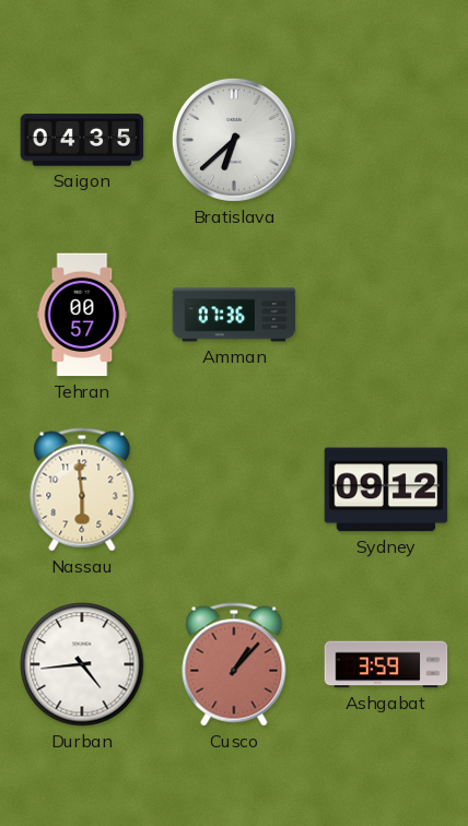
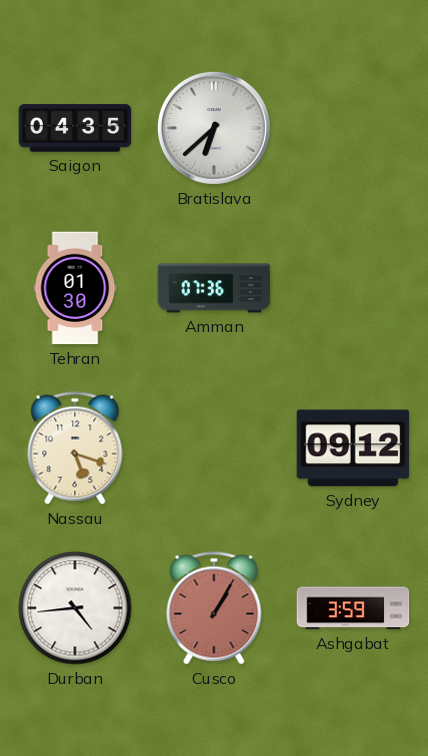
Tehran: 00:57 -> 01:30 (75, 288)
Nassau: 5:59 -> 5:18 (75, 448)
Cusco: 1:07 -> 1:05 (214, 608)
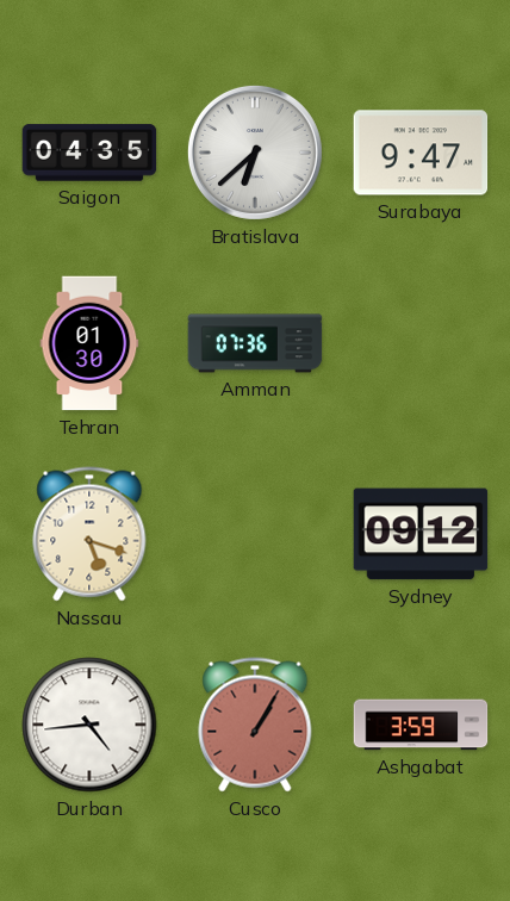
Surabaya: none -> 9:47 (421, 153)
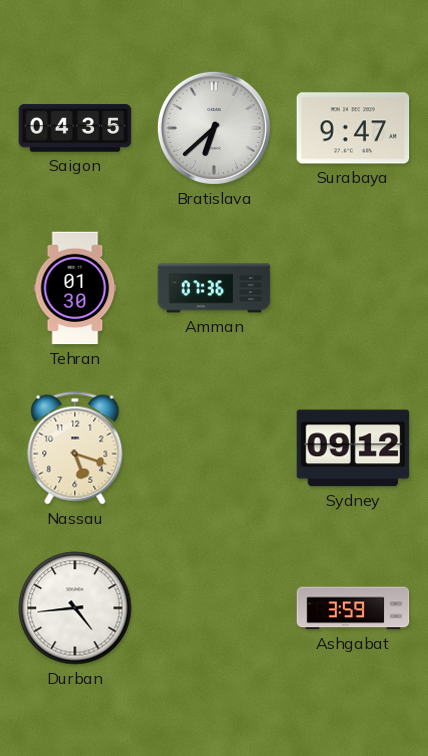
Cusco: 1:05 -> none (255, 725)
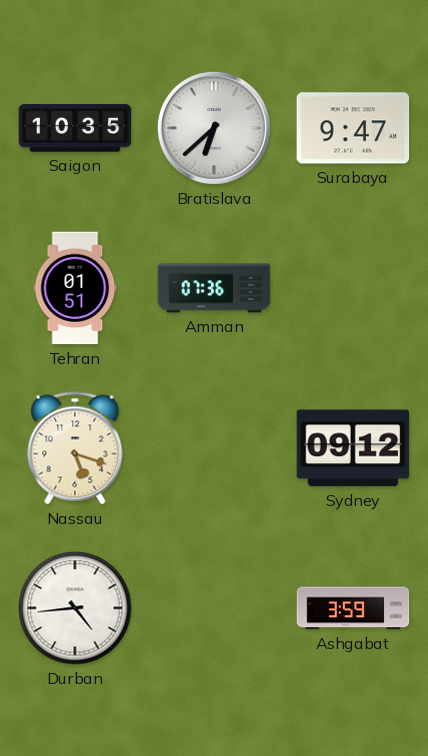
Saigon: 04:35 -> 10:35 (75, 128)
Tehran: 01:30 -> 01:51 (75, 288)
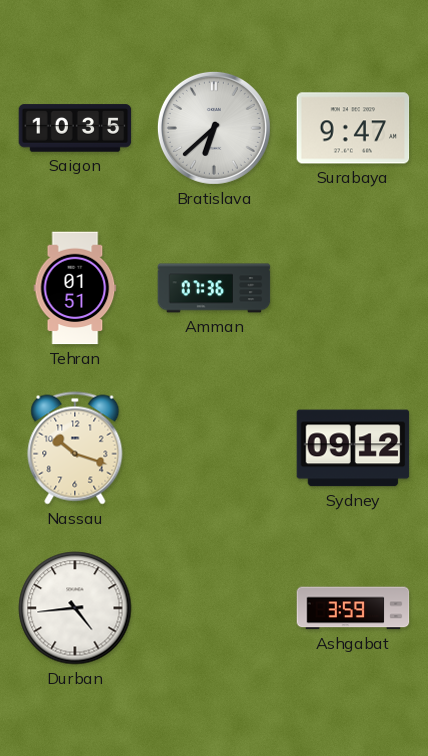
Nassau: 5:18 -> 10:18 (75, 448)
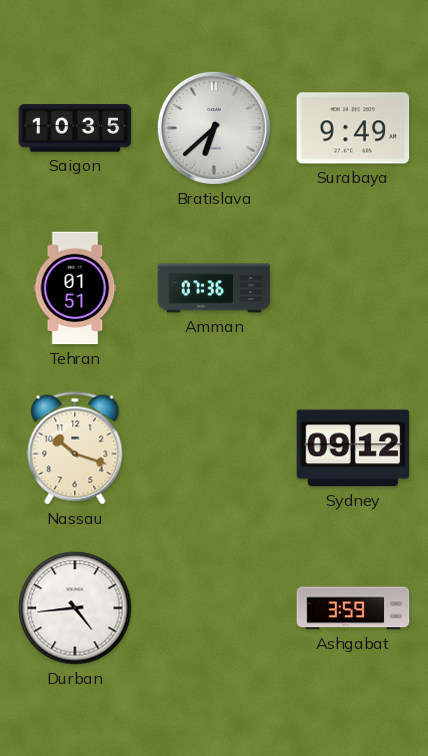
Surabaya: 9:47 -> 9:49 (353, 128)
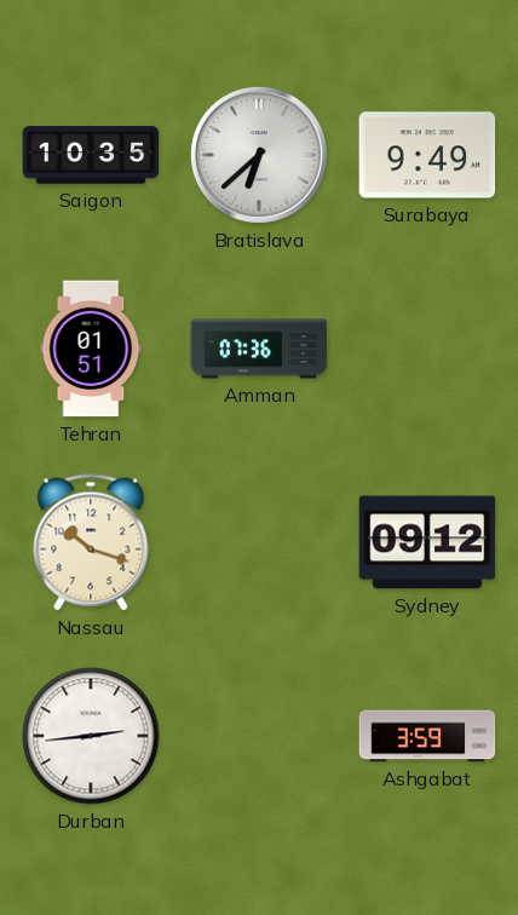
Durban: 4:44 -> 2:44 (91, 736)
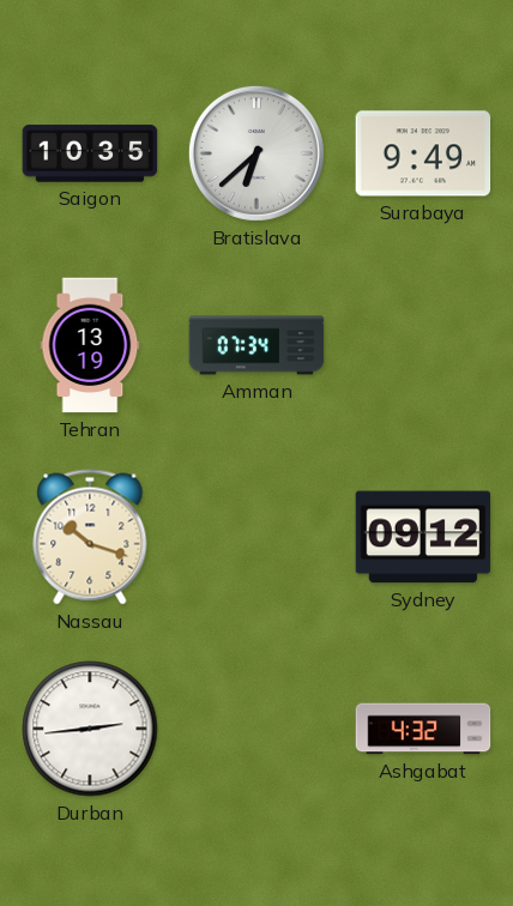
Tehran: 01:51 -> 13:19 (90, 345)
Amman: 07:36 -> 07:34 (256, 345)
Ashgabat: 3:59 -> 4:32 (423, 729)
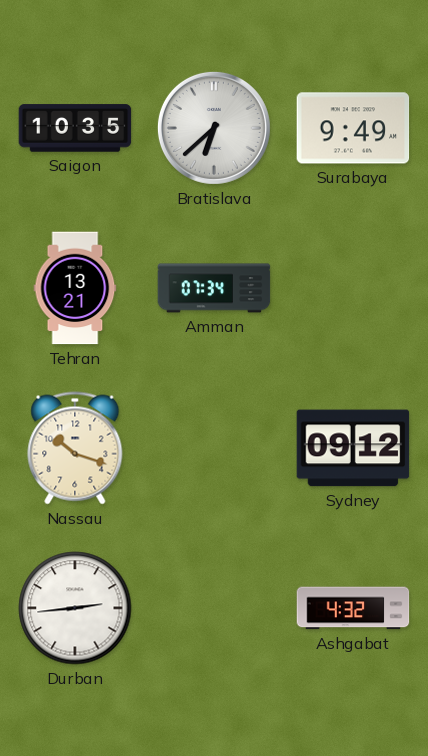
Tehran: 13:19 -> 13:21 (75, 288)
